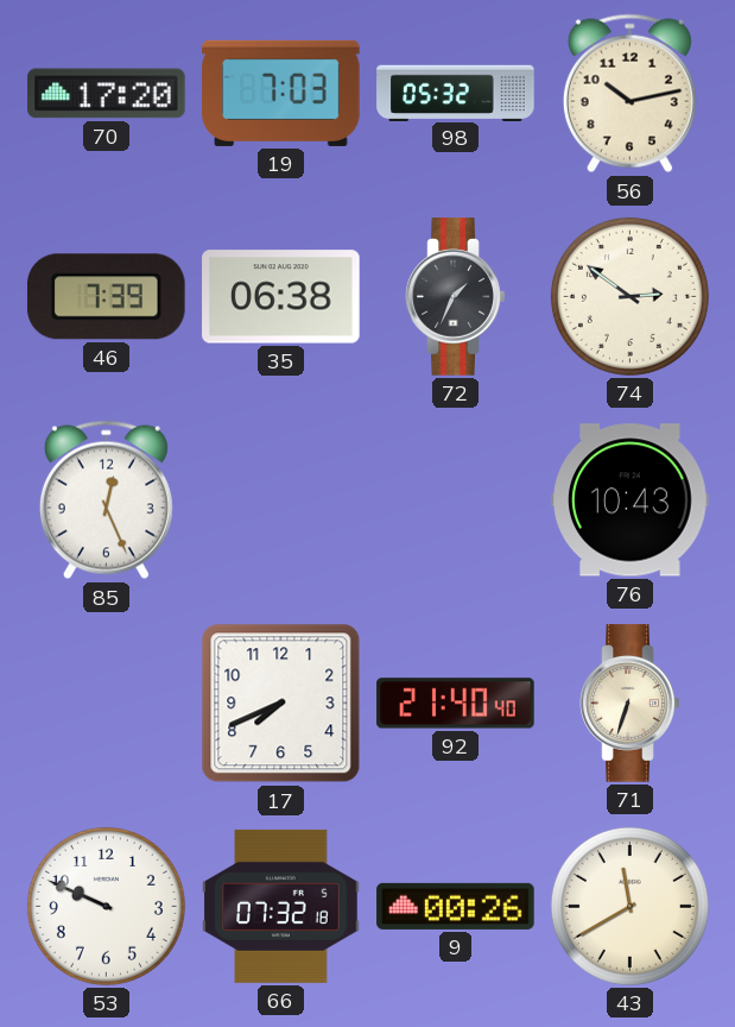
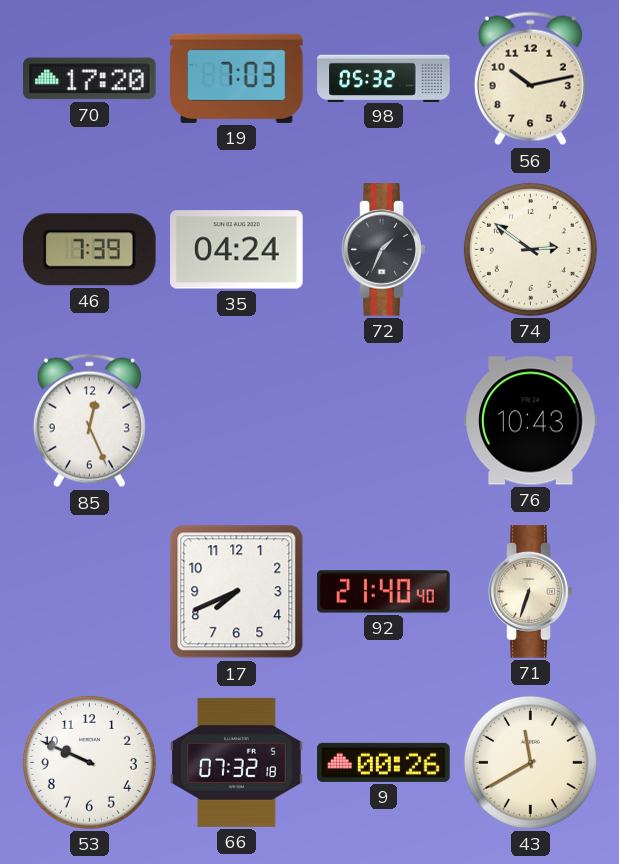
35: 06:38 -> 04:24 (237, 250)
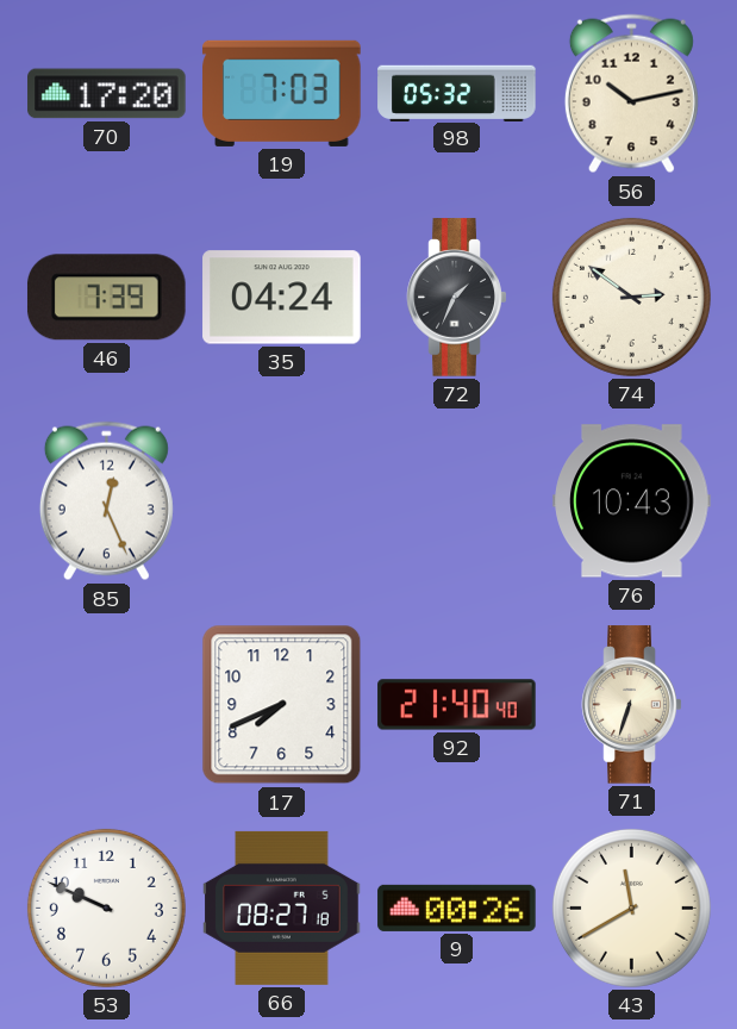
66: 07:32 -> 08:27 (282, 908)
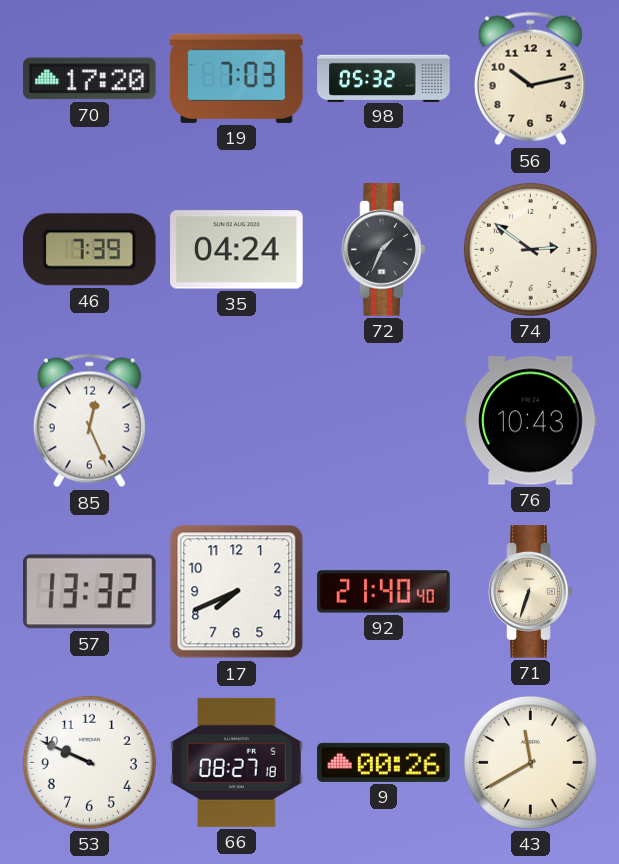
57: none -> 13:32 (90, 592)
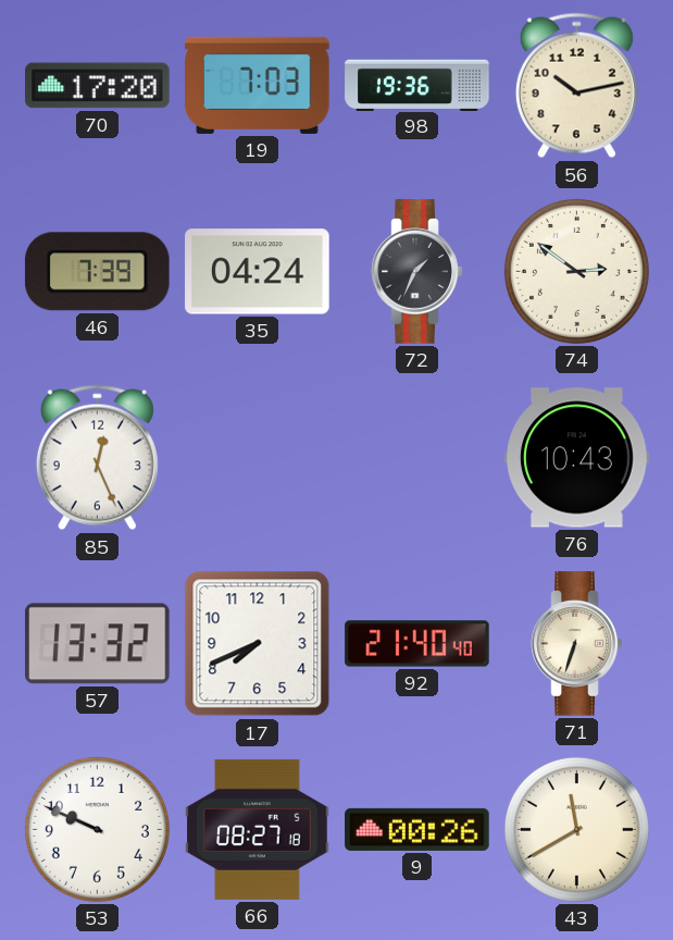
98: 05:32 -> 19:36 (417, 85)
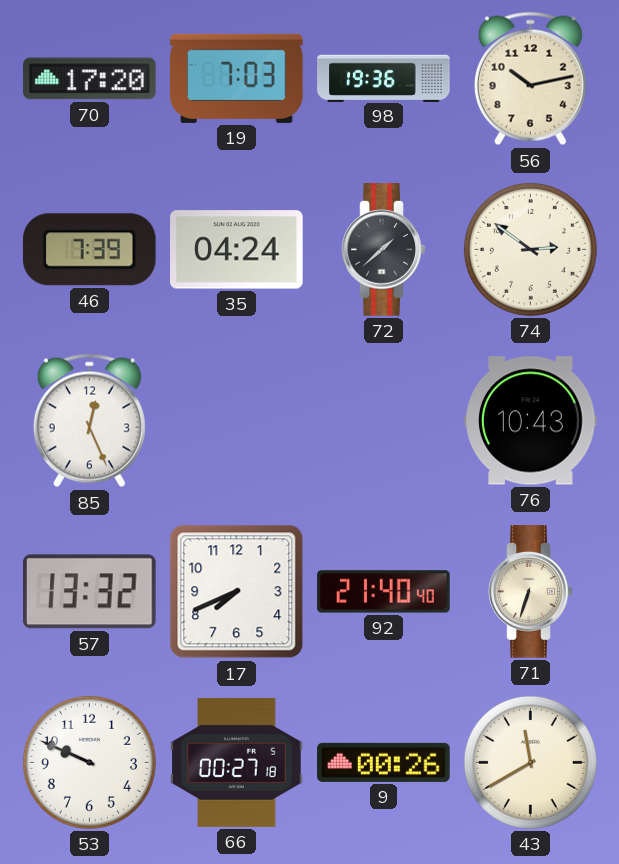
72: 1:34 -> 1:38 (384, 250)
66: 08:27 -> 00:27 (237, 762)
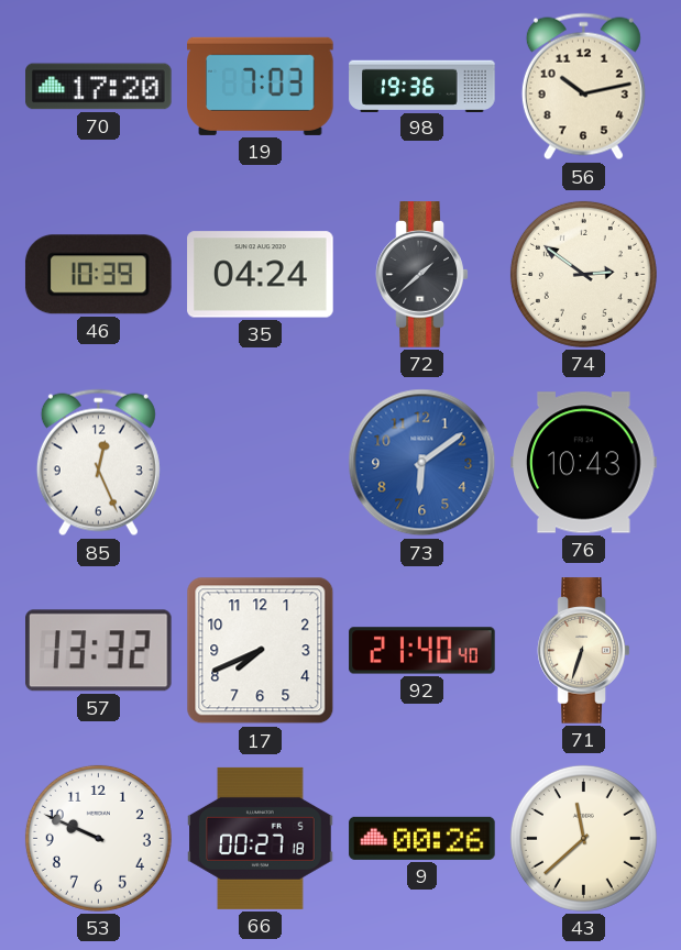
46: 7:39 -> 10:39 (98, 275)
73: none -> 6:09 (422, 463)
43: 11:40 -> 11:38 (583, 838)
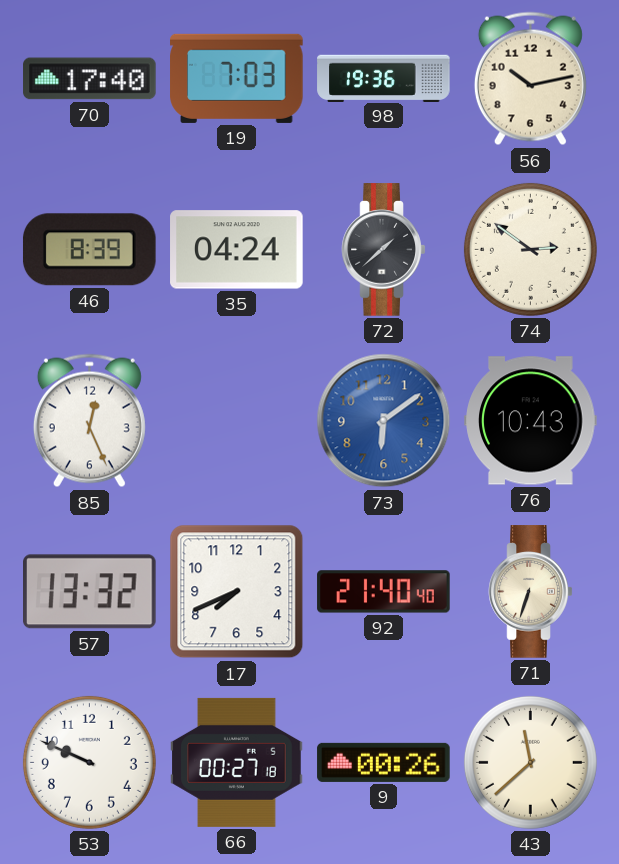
70: 17:20 -> 17:40 (90, 79)
46: 10:39 -> 8:39 (89, 250)
